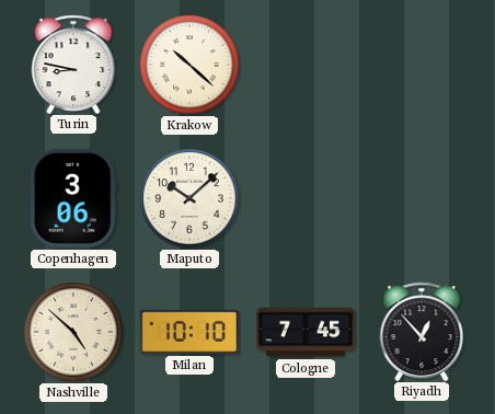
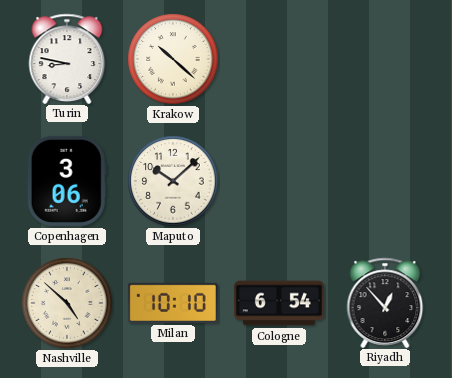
Cologne: 7:45 -> 6:54 (279, 303)
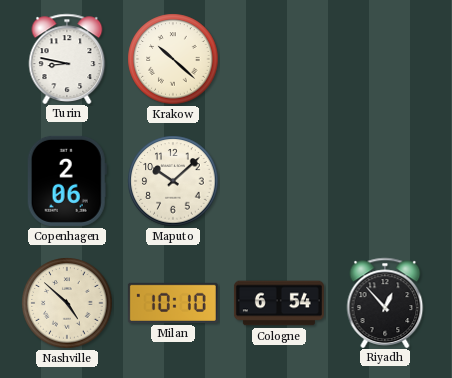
Copenhagen: 3:06 -> 2:06 (67, 181)
